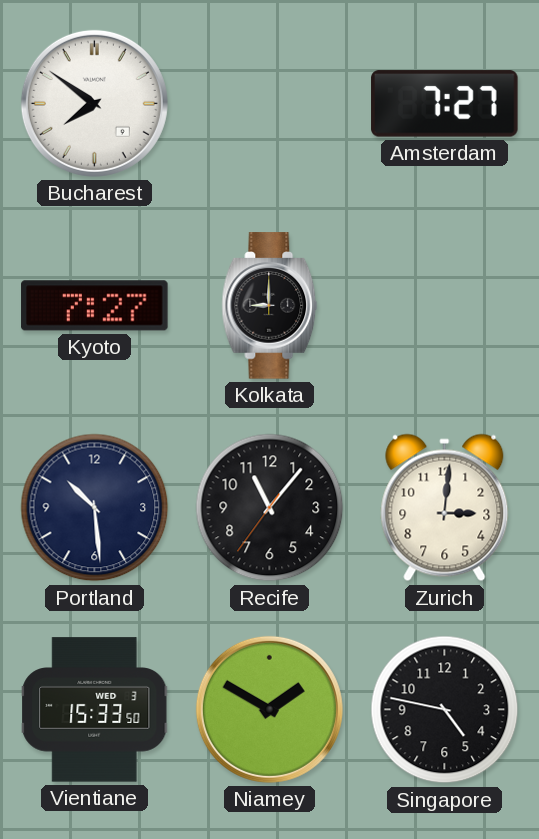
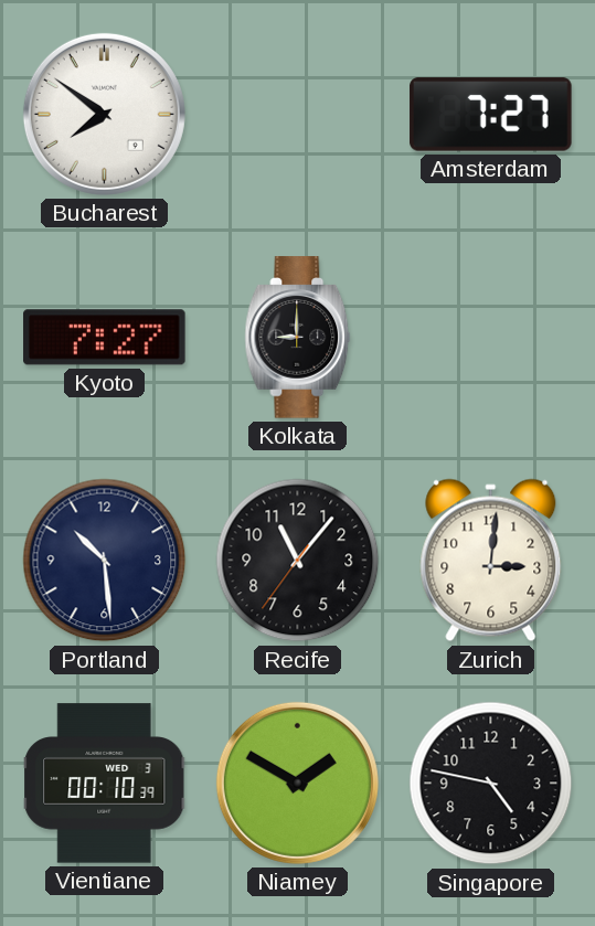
Vientiane: 15:33 -> 00:10 (105, 784)
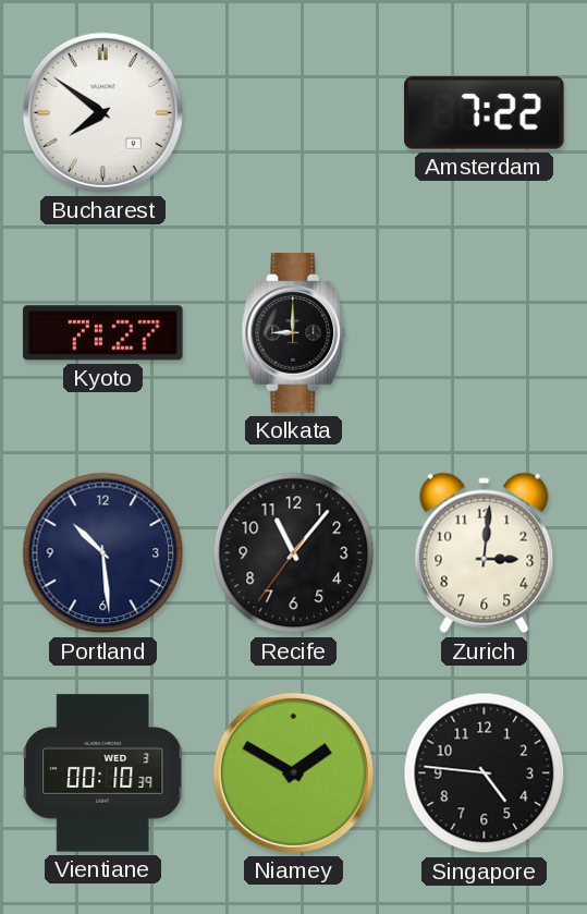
Amsterdam: 7:27 -> 7:22 (485, 113)
Singapore: 4:47 -> 4:46 (485, 773)
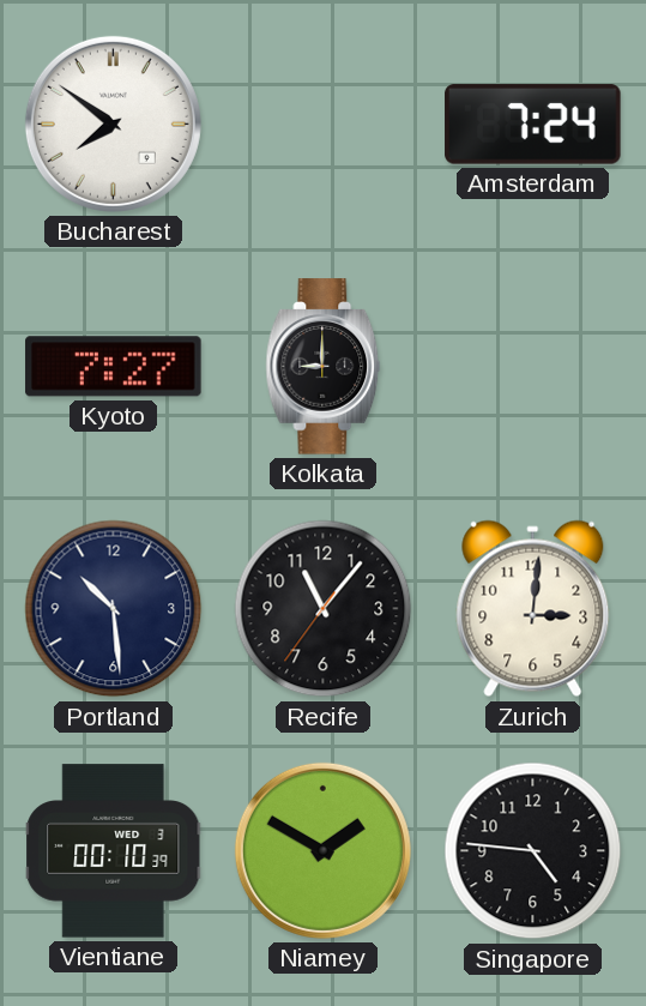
Amsterdam: 7:22 -> 7:24 (533, 125)
